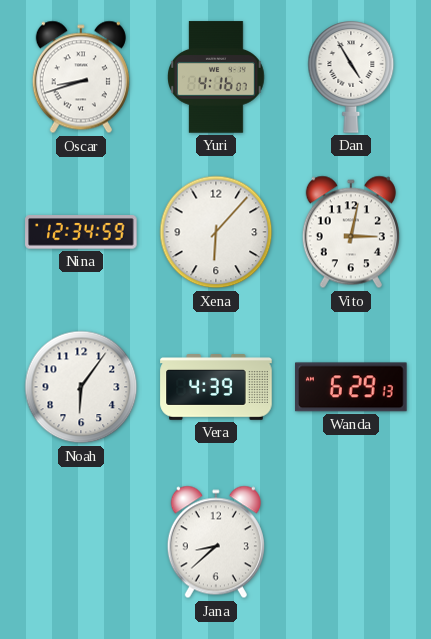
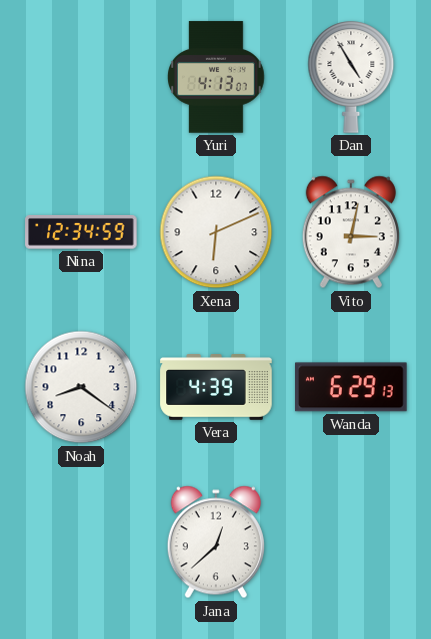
Oscar: 8:42 -> none (81, 77)
Yuri: 4:16 -> 4:13 (217, 77)
Xena: 6:07 -> 6:11 (216, 232)
Noah: 6:06 -> 8:21 (81, 387)
Jana: 8:38 -> 12:38 (216, 542)
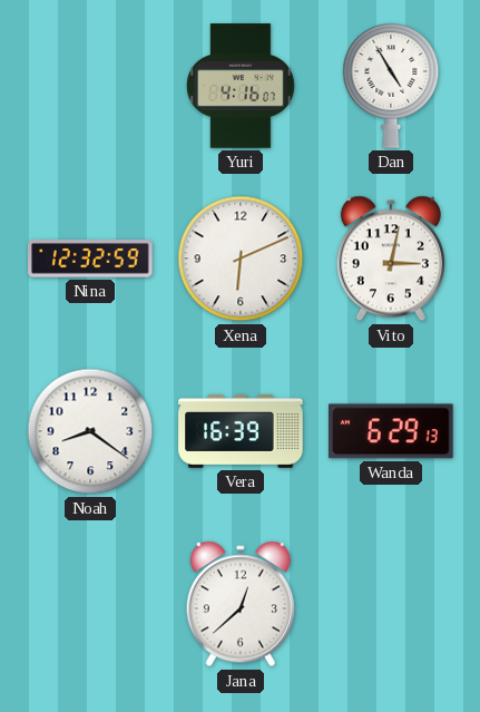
Yuri: 4:13 -> 4:16 (242, 86)
Nina: 12:34 -> 12:32 (90, 259)
Vera: 4:39 -> 16:39 (241, 432)
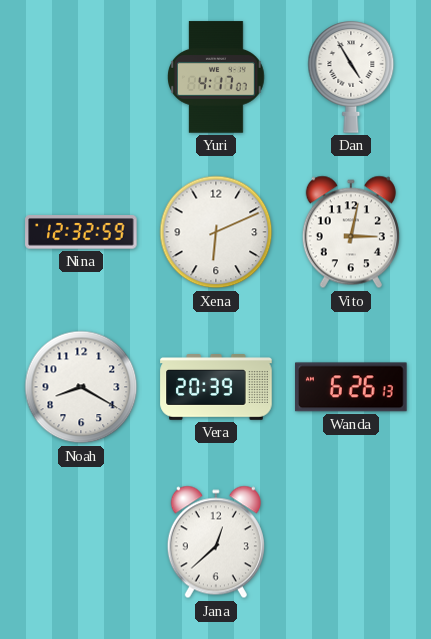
Yuri: 4:16 -> 4:17 (217, 77)
Noah: 8:21 -> 8:20 (81, 387)
Vera: 16:39 -> 20:39 (216, 388)
Wanda: 6:29 -> 6:26 (352, 387)
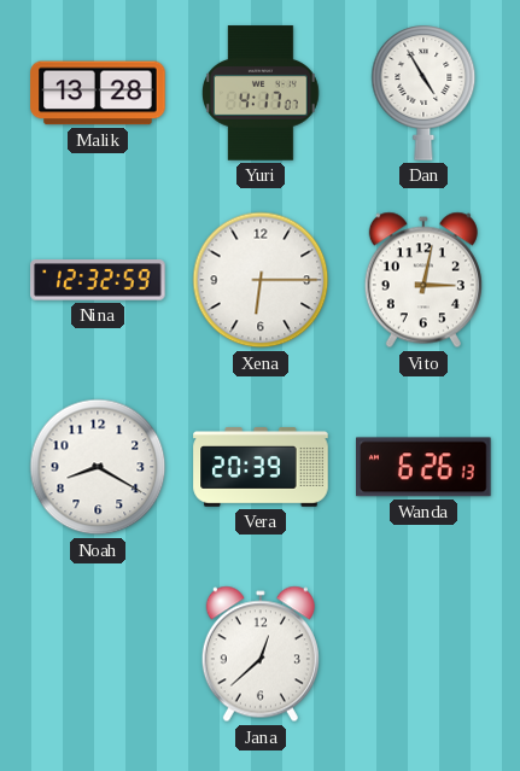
Malik: none -> 13:28 (98, 93)
Xena: 6:11 -> 6:15 (261, 280)
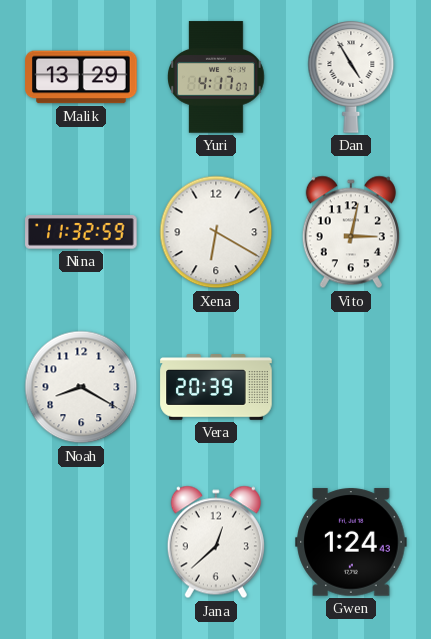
Malik: 13:28 -> 13:29 (81, 77)
Nina: 12:32 -> 11:32 (81, 232)
Xena: 6:15 -> 6:20 (216, 232)
Wanda: 6:26 -> none (425, 467)
Gwen: none -> 1:24 (351, 542)
